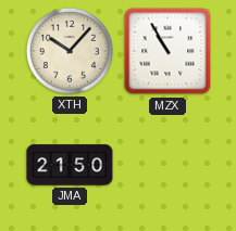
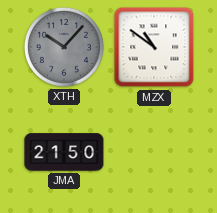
XTH dial: cream -> grey (64, 47)
MZX: 10:55 -> 10:51 (154, 47)
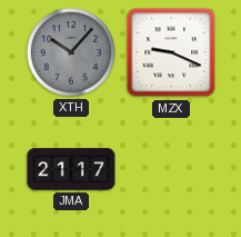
MZX: 10:51 -> 9:19 (171, 52)
JMA: 21:50 -> 21:17 (71, 169)
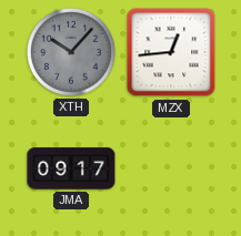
MZX: 9:19 -> 12:44 (171, 52)
JMA: 21:17 -> 09:17 (71, 168)
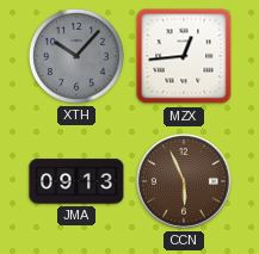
JMA: 09:17 -> 09:13 (76, 181)
CCN: none -> 5:56 (184, 181)
